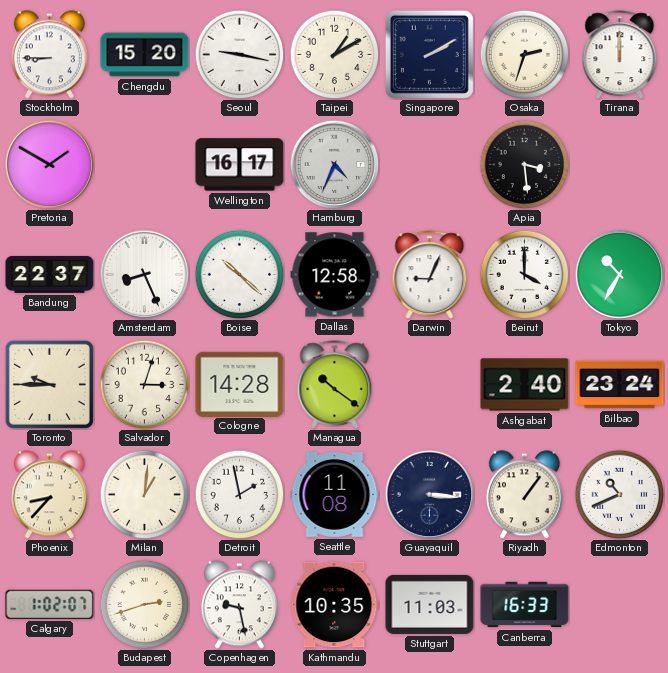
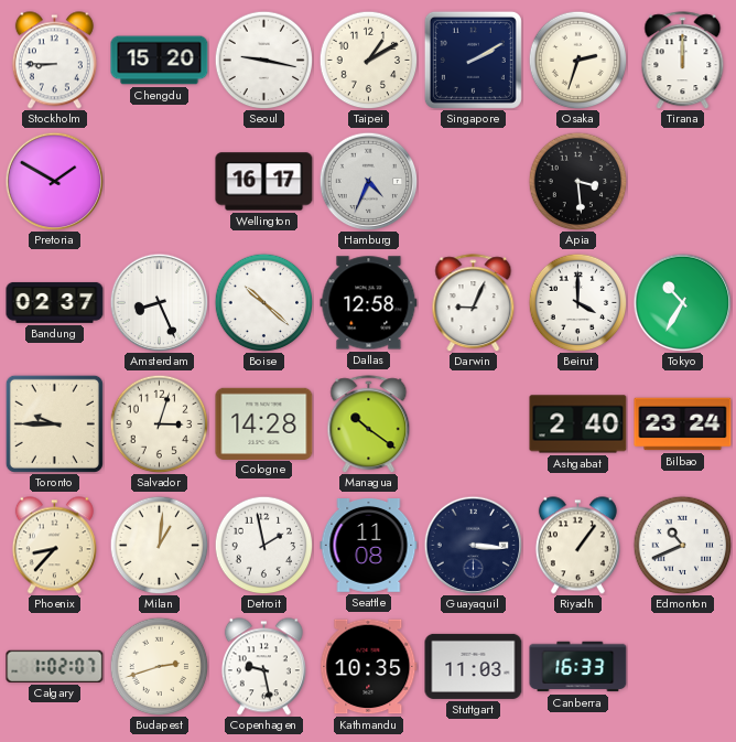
Bandung: 22:37 -> 02:37 (55, 303)
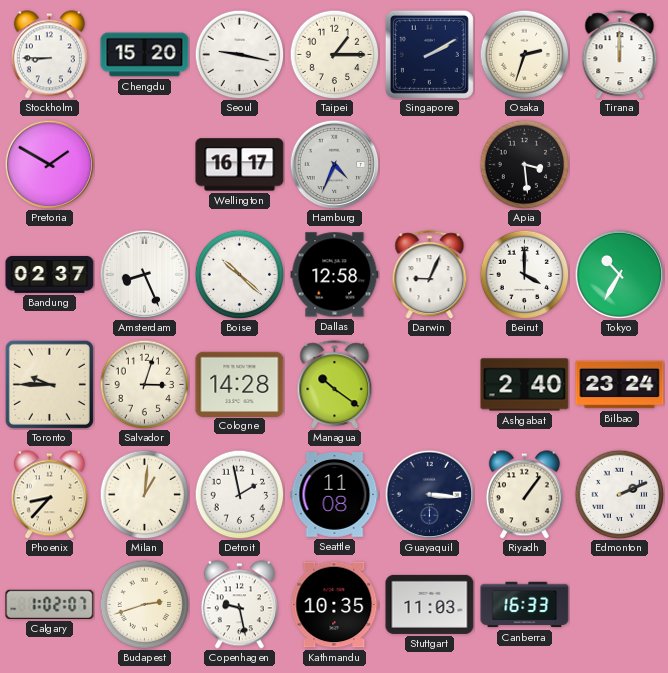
Taipei: 1:10 -> 1:15 (334, 54)
Edmonton: 10:41 -> 2:11 (619, 494)
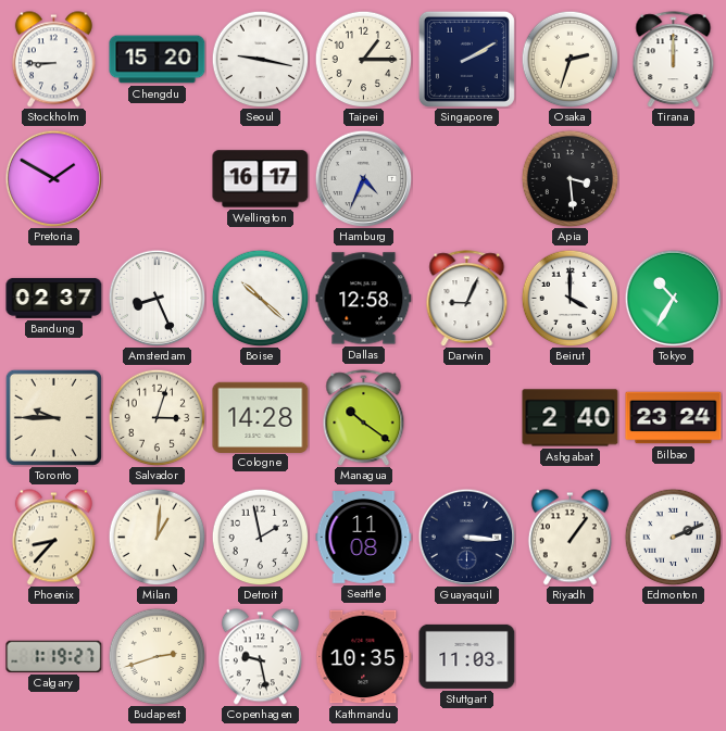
Calgary: 1:02 -> 1:19 (54, 656)
Canberra: 16:33 -> none (525, 605)
